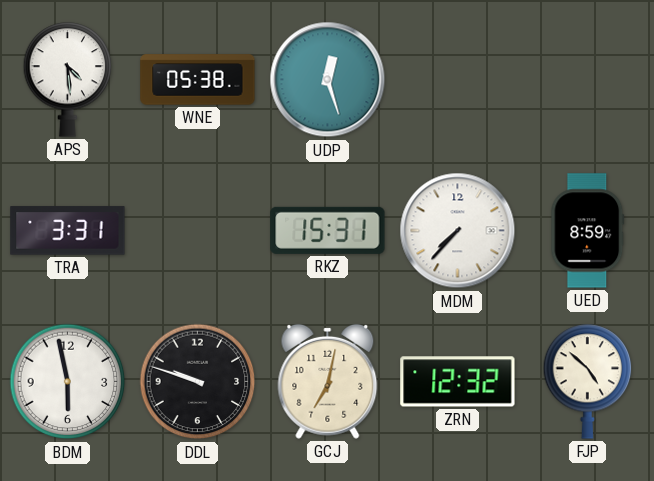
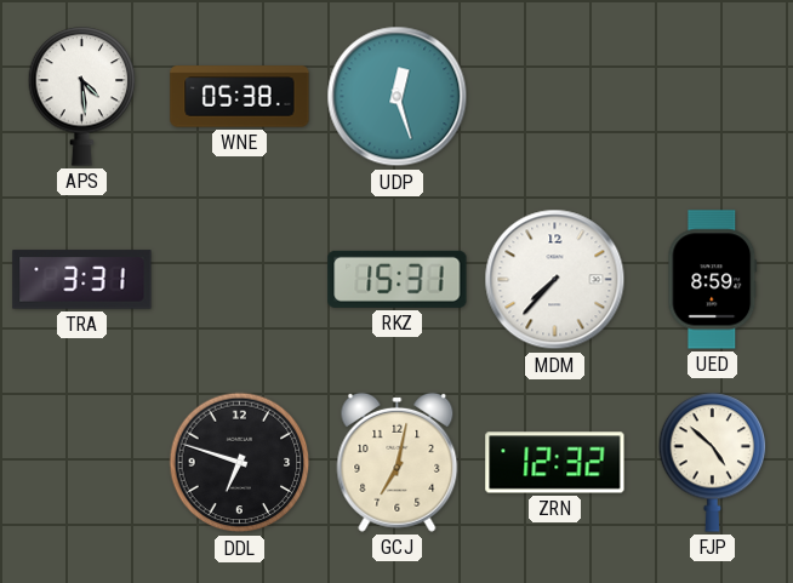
BDM: 5:58 -> none (68, 382)
DDL: 9:48 -> 6:48 (240, 463)
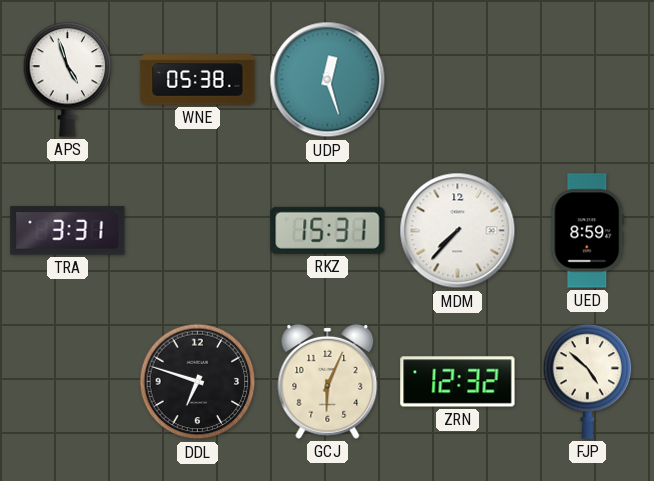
APS: 4:29 -> 4:57 (68, 80)
GCJ: 7:02 -> 6:04 (328, 381)
